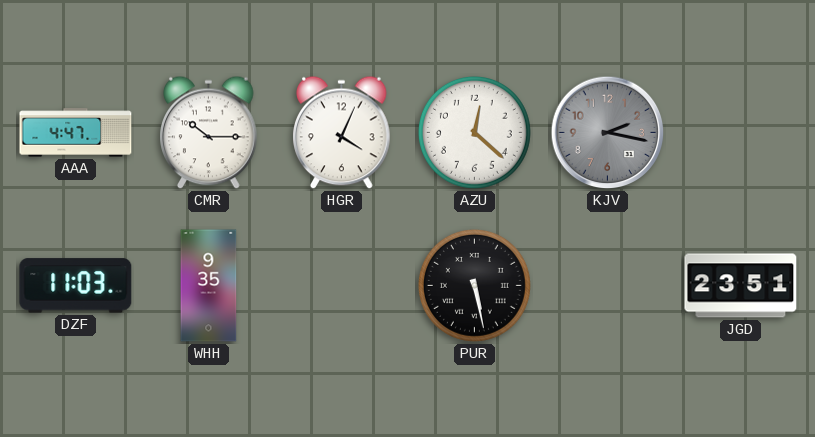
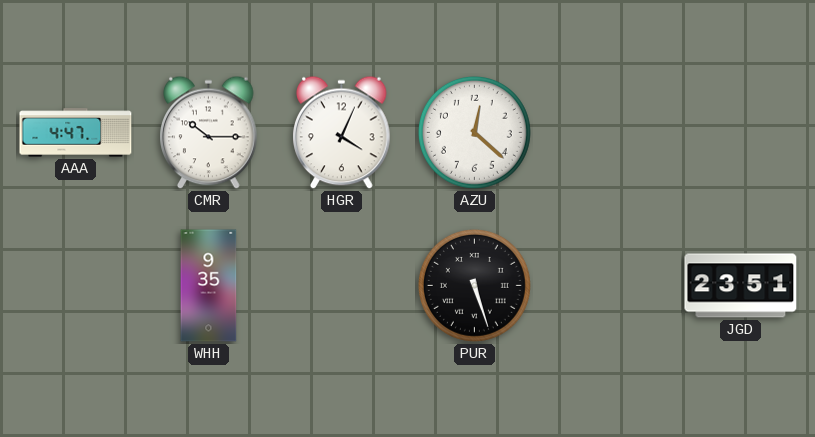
KJV: 2:17 -> none (608, 133)
DZF: 11:03 -> none (76, 286)
PUR: 5:28 -> 5:27 (474, 285)
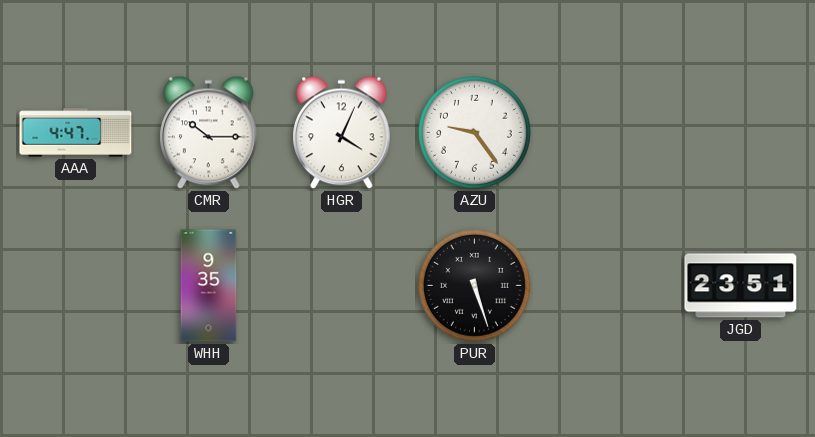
AZU: 12:22 -> 9:24 (474, 132)
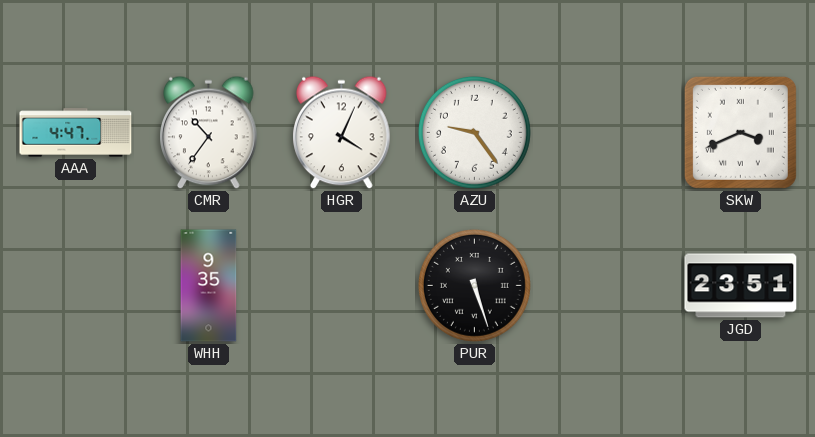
CMR: 10:15 -> 10:36 (209, 133)
SKW: none -> 3:41 (740, 132)
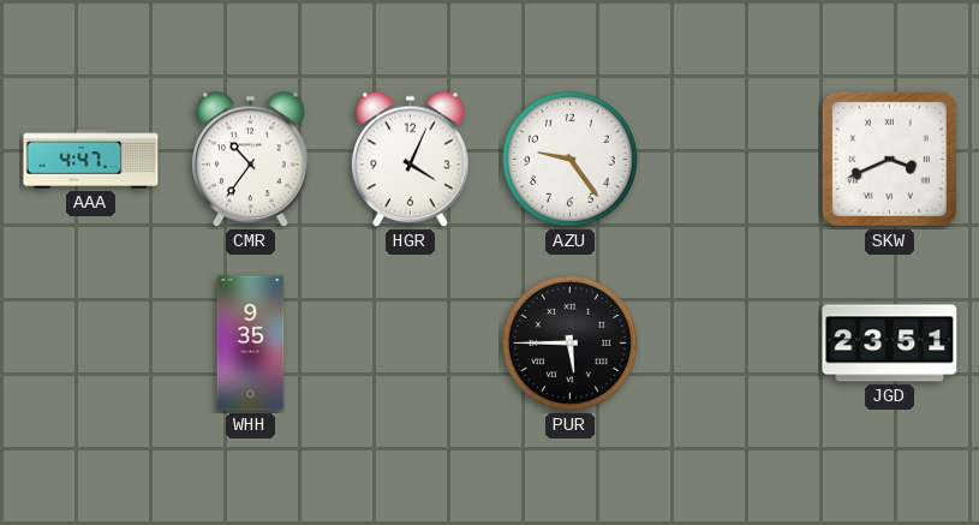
PUR: 5:27 -> 5:45 (569, 342)
